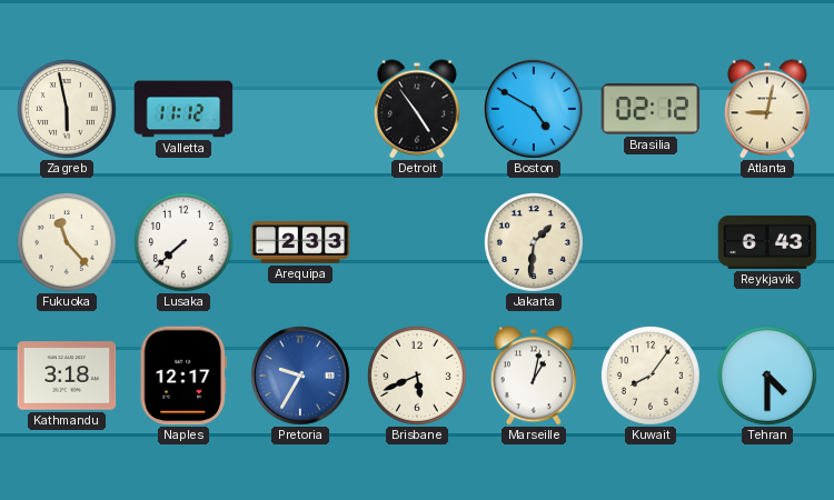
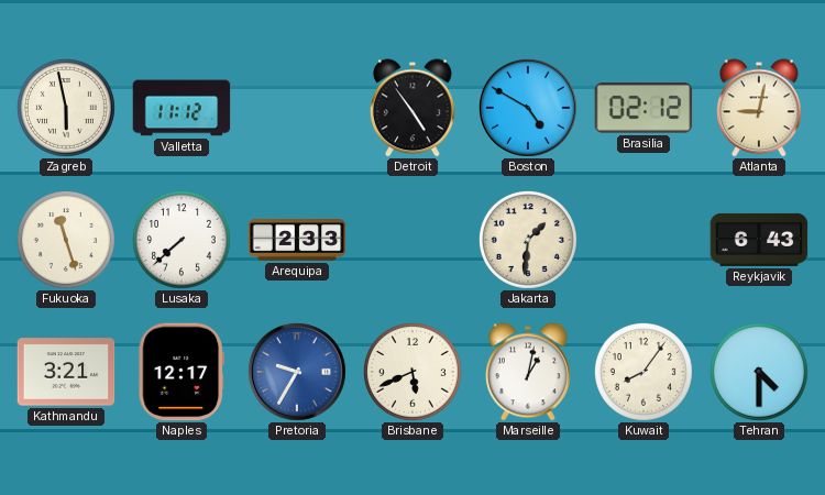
Fukuoka: 11:23 -> 11:27 (66, 240)
Kathmandu: 3:18 -> 3:21 (66, 372)
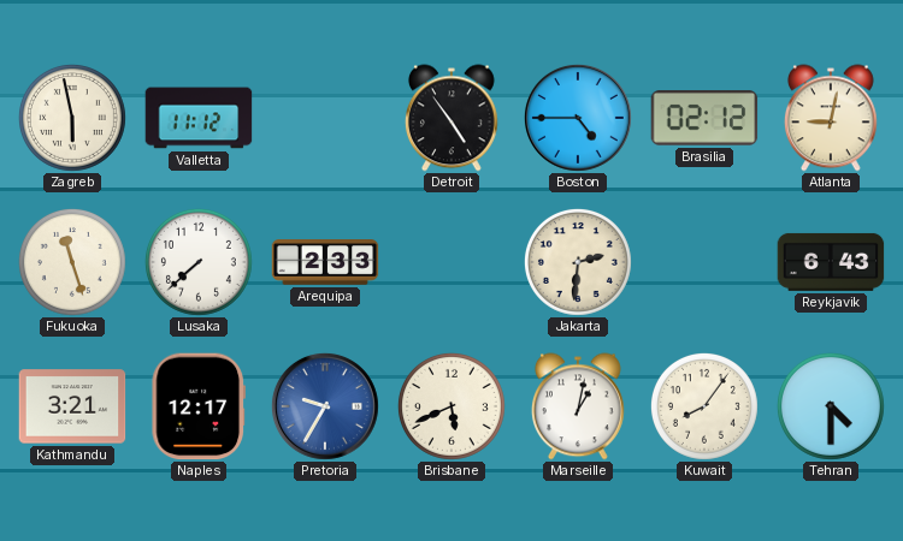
Boston: 4:50 -> 4:45 (578, 118)
Jakarta: 1:31 -> 2:31 (578, 262)
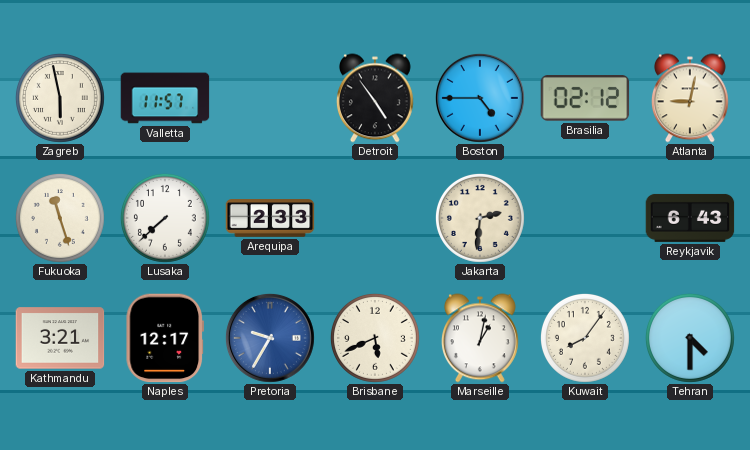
Valletta: 11:12 -> 11:57 (165, 98)
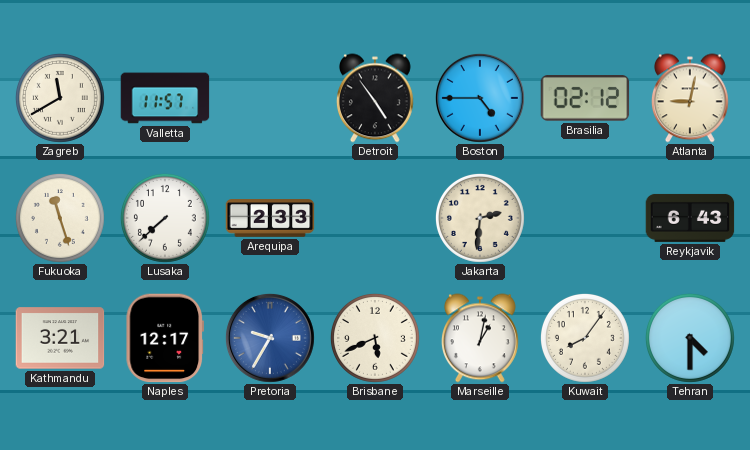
Zagreb: 5:58 -> 11:40 (60, 98)
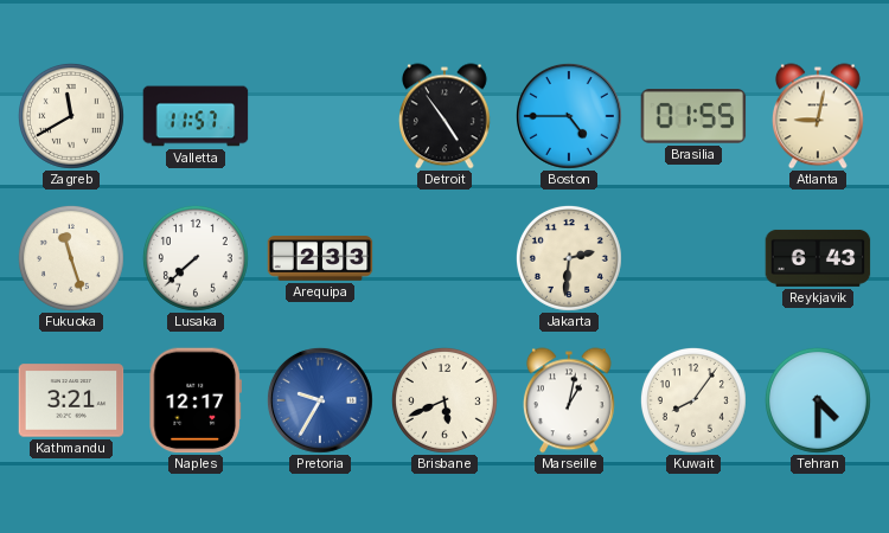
Brasilia: 02:12 -> 01:55 (693, 116)
